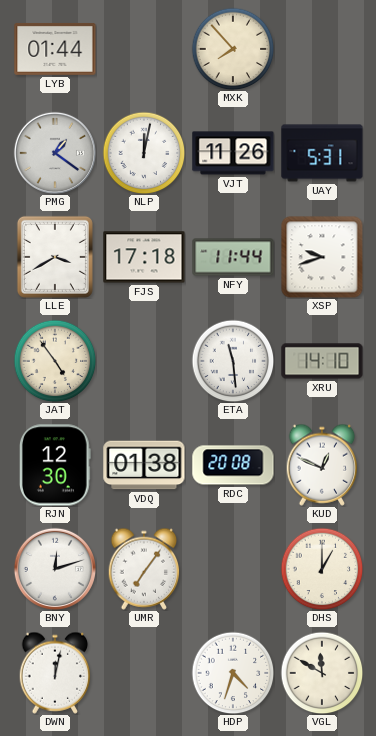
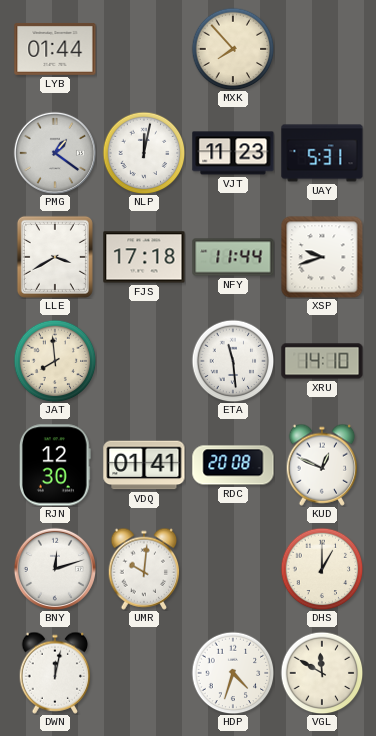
VJT: 11:26 -> 11:23 (233, 153)
JAT: 4:54 -> 7:59 (55, 361)
VDQ: 01:38 -> 01:41 (144, 465)
UMR: 7:06 -> 10:01 (144, 569)
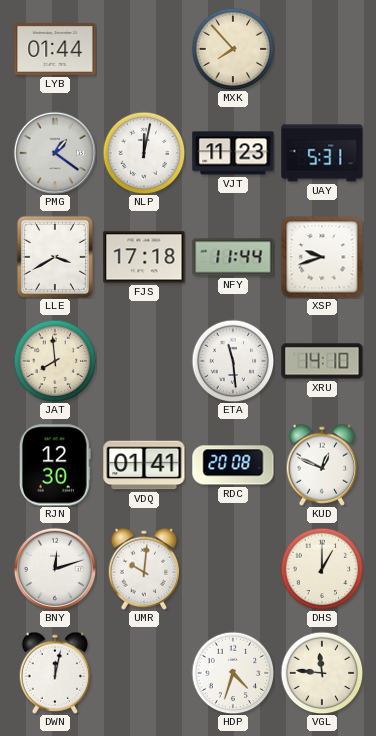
VGL: 11:50 -> 11:46 (322, 673)
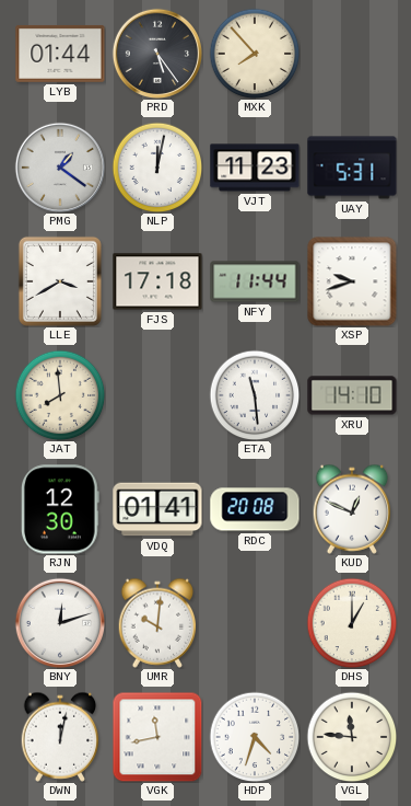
PRD: none -> 5:24 (156, 53)
VGK: none -> 11:43 (157, 737)
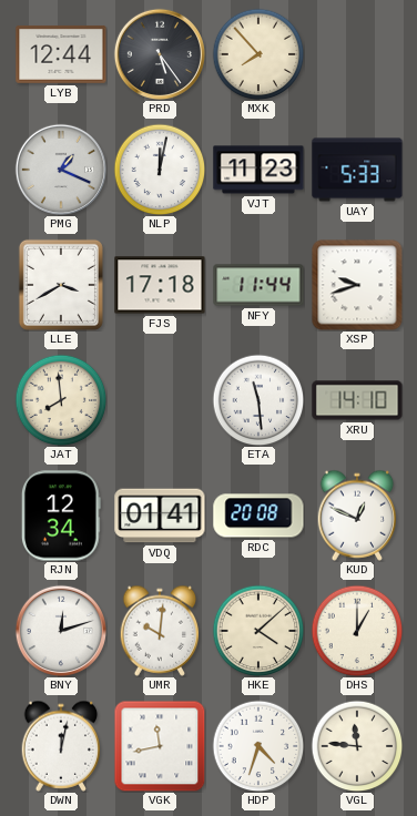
LYB: 01:44 -> 12:44 (61, 54)
PMG: 1:21 -> 1:19 (60, 169)
UAY: 5:31 -> 5:33 (357, 170)
RJN: 12:30 -> 12:34 (61, 516)
HKE: none -> 4:08 (258, 631)
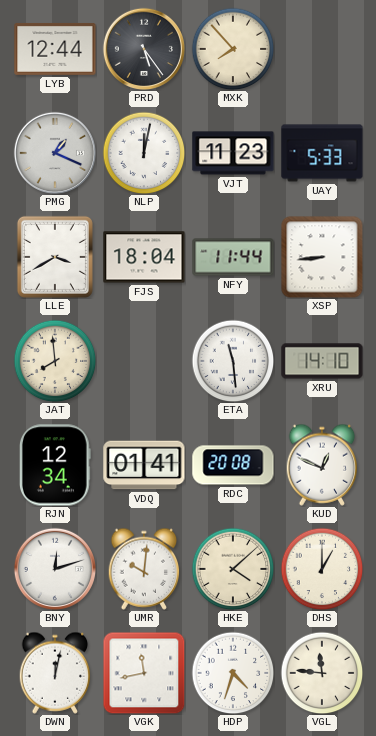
FJS: 17:18 -> 18:04 (144, 257)
XSP: 9:42 -> 8:44 (322, 257)
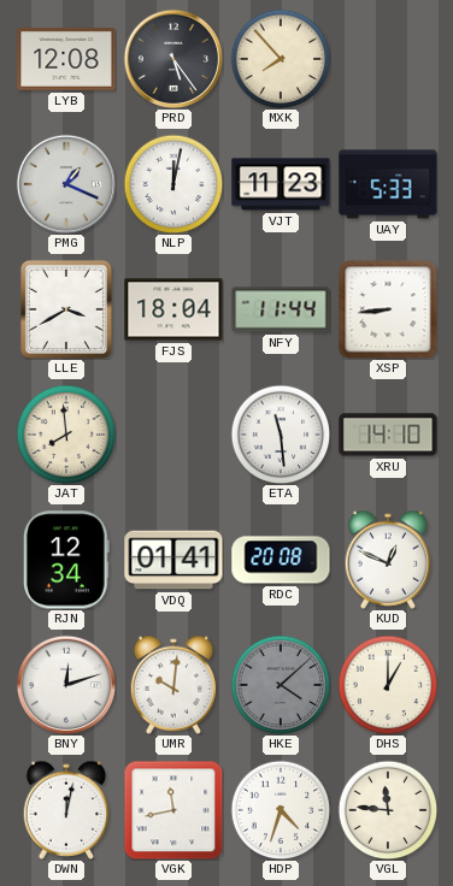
LYB: 12:44 -> 12:08 (66, 59)
HKE dial: cream -> grey (281, 685)
